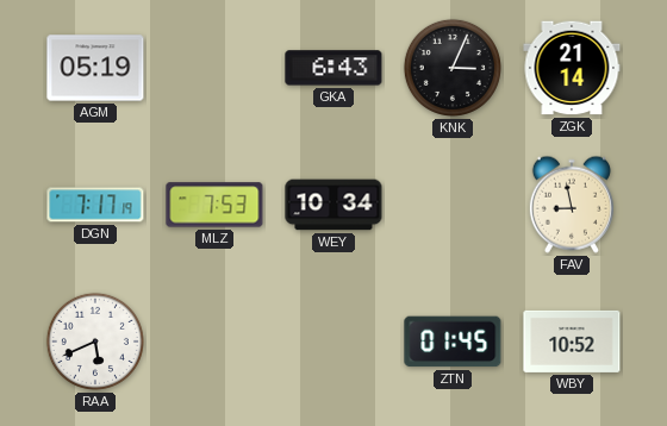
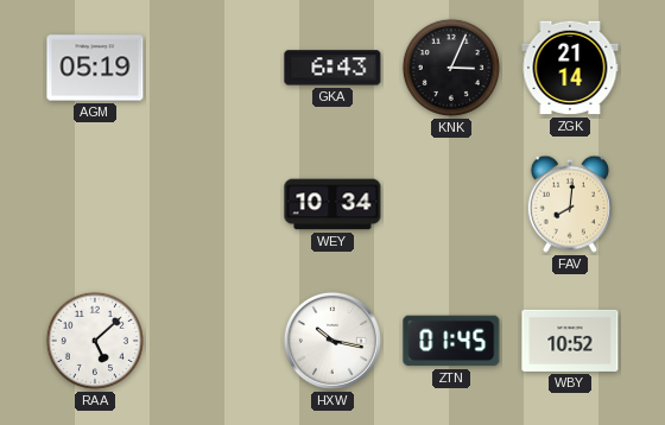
DGN: 7:17 -> none (95, 205)
MLZ: 7:53 -> none (214, 205)
FAV: 8:58 -> 8:01 (570, 204)
RAA: 5:41 -> 5:08 (95, 341)
HXW: none -> 10:17 (332, 341)
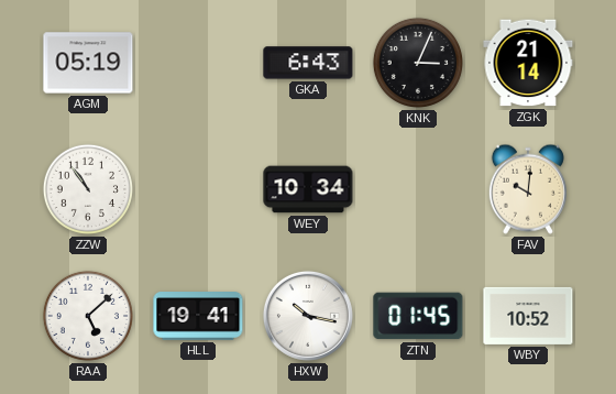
ZZW: none -> 10:54 (88, 189)
FAV: 8:01 -> 10:01 (528, 189)
HLL: none -> 19:41 (198, 317)
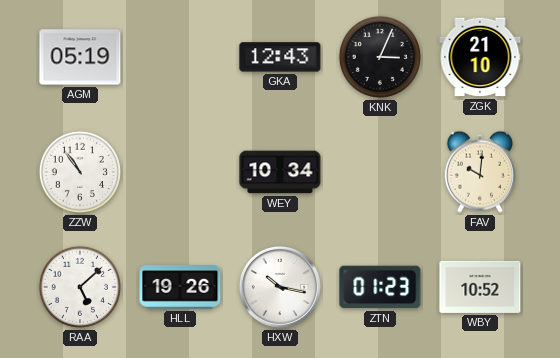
GKA: 6:43 -> 12:43 (280, 57)
ZGK: 21:14 -> 21:10 (480, 57)
HLL: 19:41 -> 19:26 (180, 288)
ZTN: 01:45 -> 01:23 (380, 287)
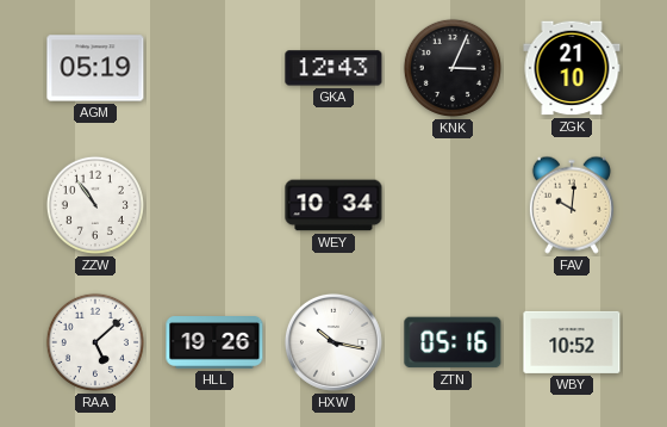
ZTN: 01:23 -> 05:16 (453, 342)
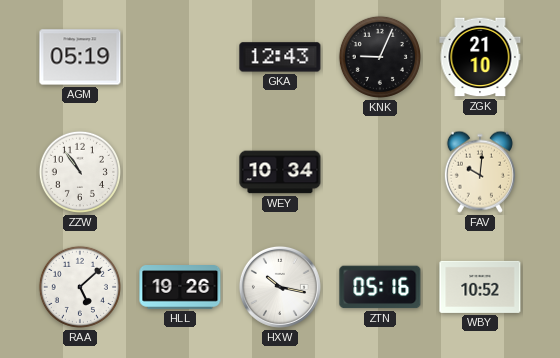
KNK: 3:04 -> 9:04 (380, 57)
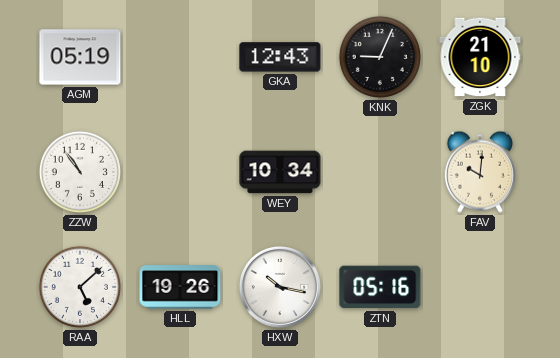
WBY: 10:52 -> none (480, 287)
